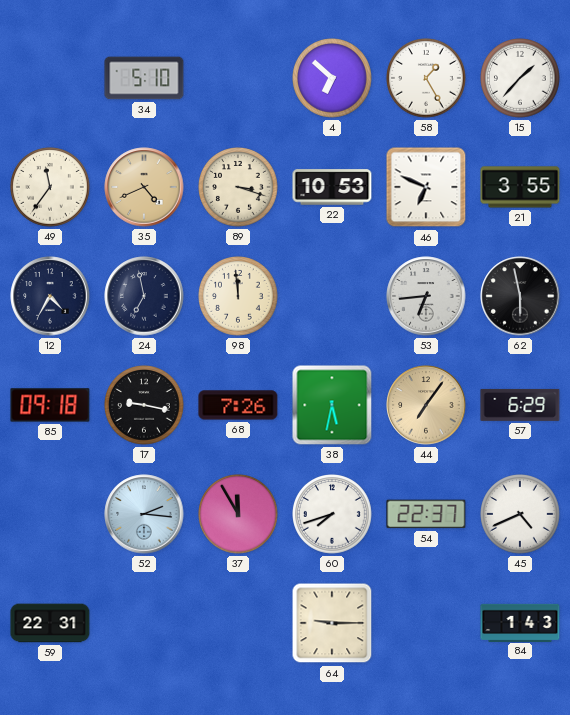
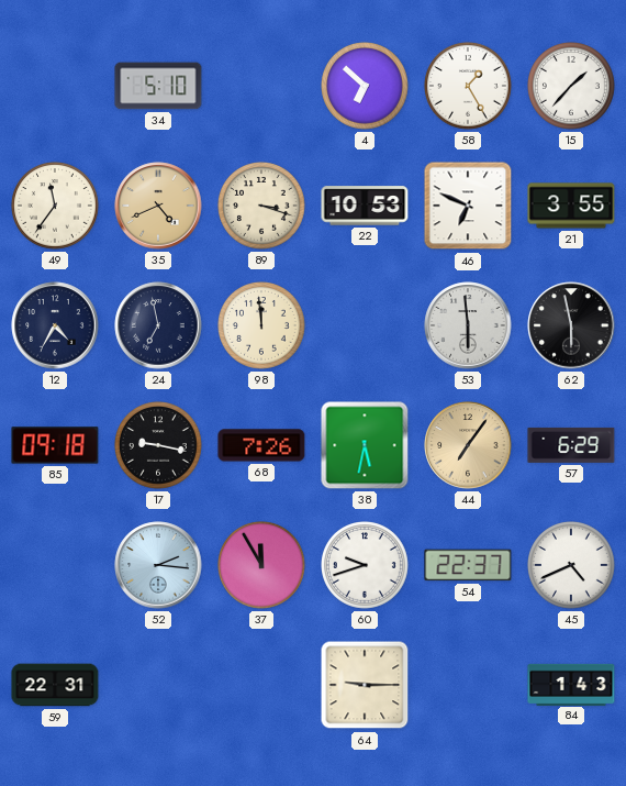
53: 6:44 -> 5:59 (468, 325)
60: 7:42 -> 9:42 (366, 566)
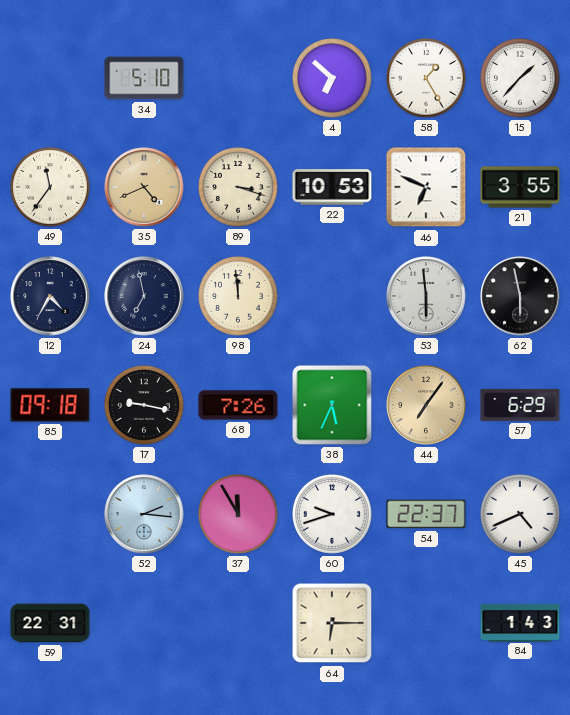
38: 5:32 -> 5:34 (332, 405)
64: 9:15 -> 6:15 (332, 623)
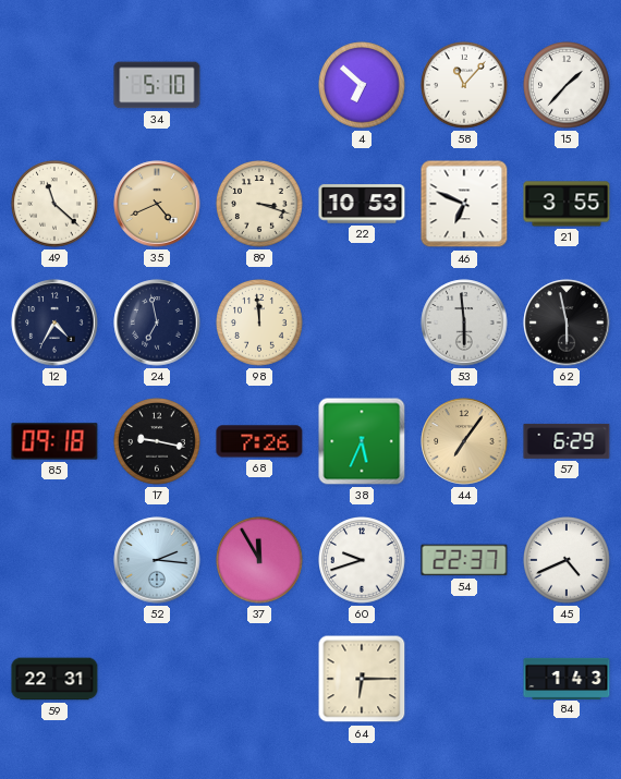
58: 1:25 -> 11:07 (465, 86)
49: 11:36 -> 11:22 (56, 205)
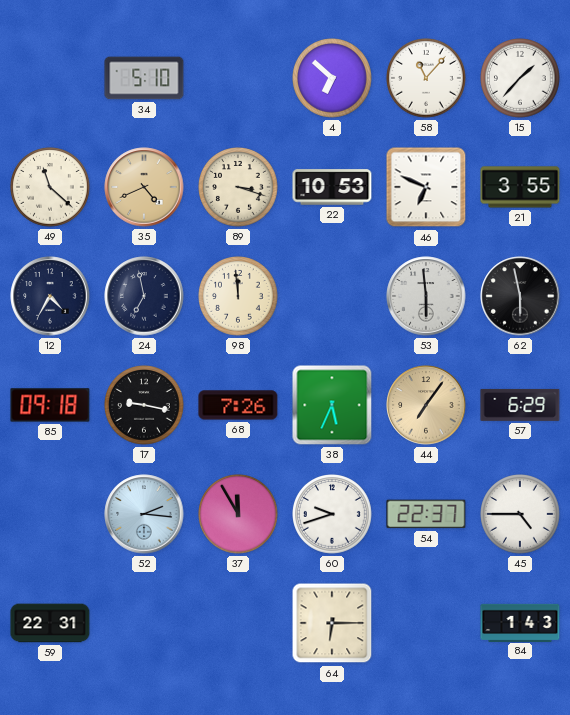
45: 4:41 -> 4:45 (521, 515)
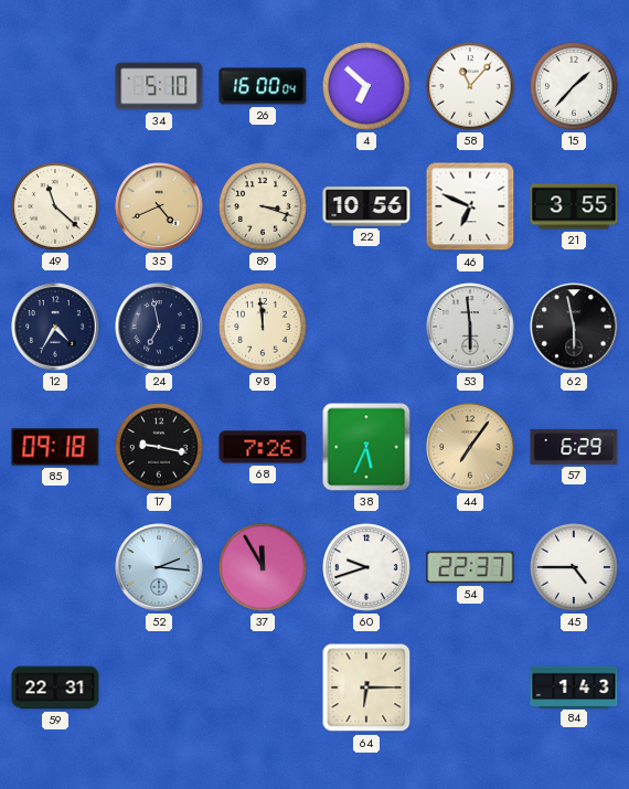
26: none -> 16:00 (263, 86)
22: 10:53 -> 10:56 (366, 206)
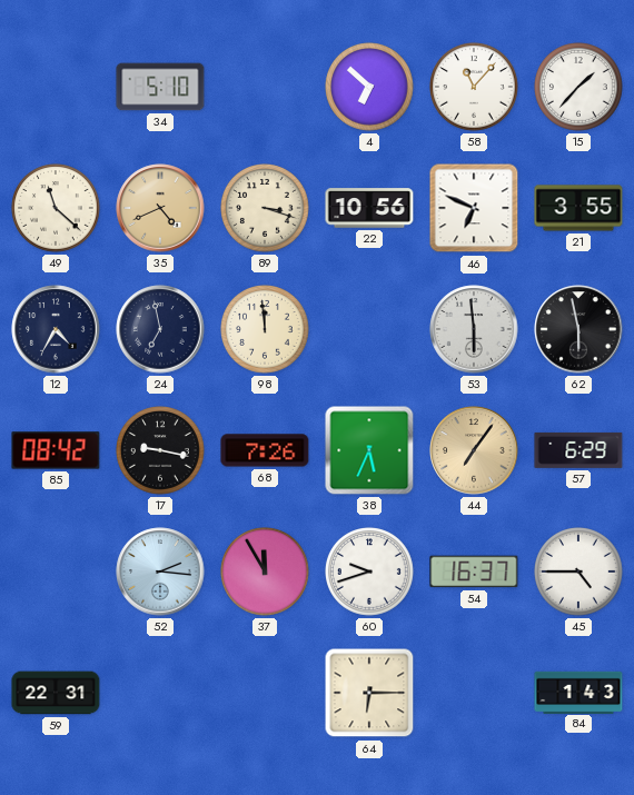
26: 16:00 -> none (263, 86)
85: 09:18 -> 08:42 (56, 450)
54: 22:37 -> 16:37 (474, 572)
